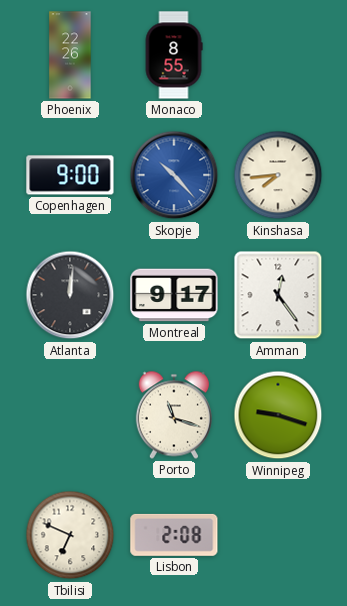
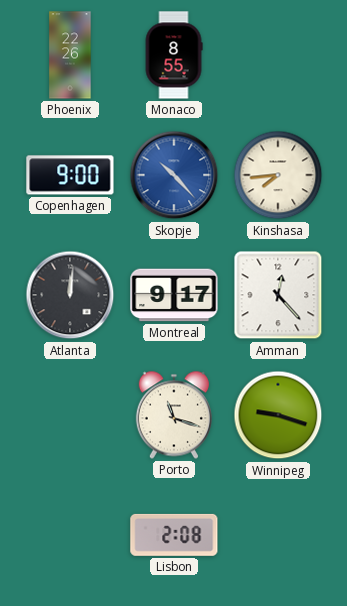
Amman: 12:24 -> 12:23 (278, 295)
Tbilisi: 6:49 -> none (70, 535)
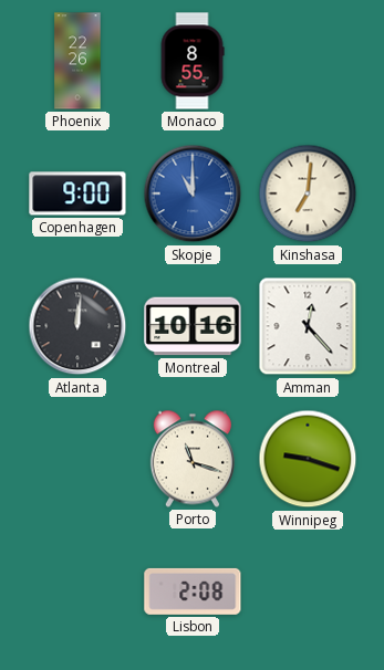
Skopje: 10:23 -> 11:00 (193, 193)
Kinshasa: 7:44 -> 7:01 (308, 193)
Montreal: 9:17 -> 10:16 (193, 326)
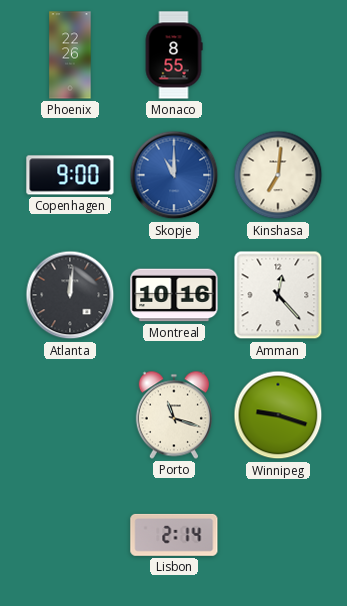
Lisbon: 2:08 -> 2:14 (174, 535)
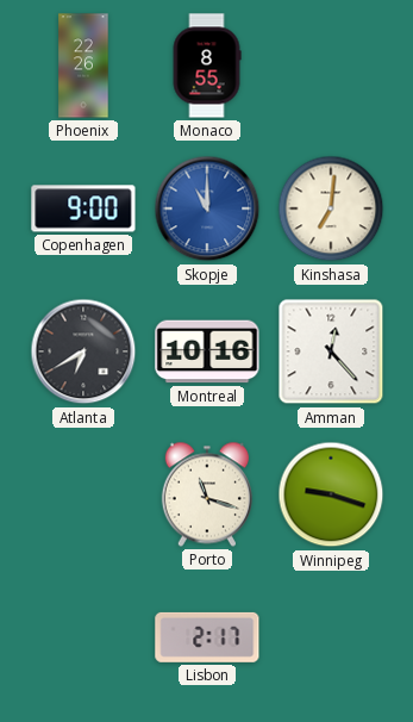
Atlanta: 12:01 -> 6:40 (83, 351)
Lisbon: 2:14 -> 2:17 (207, 637)
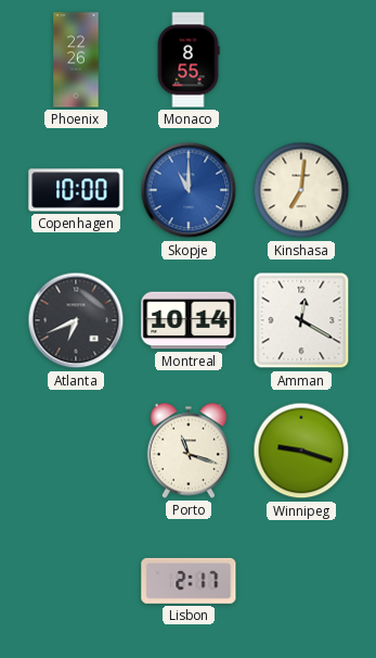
Copenhagen: 9:00 -> 10:00 (76, 190)
Atlanta: 6:40 -> 6:41 (76, 320)
Montreal: 10:16 -> 10:14 (189, 320)
Amman: 12:23 -> 12:20 (301, 320)
